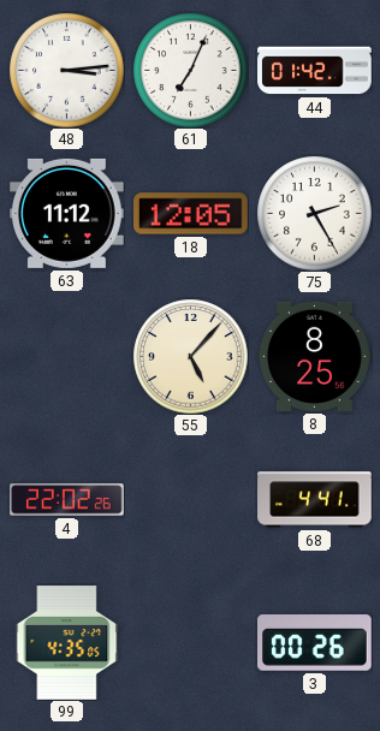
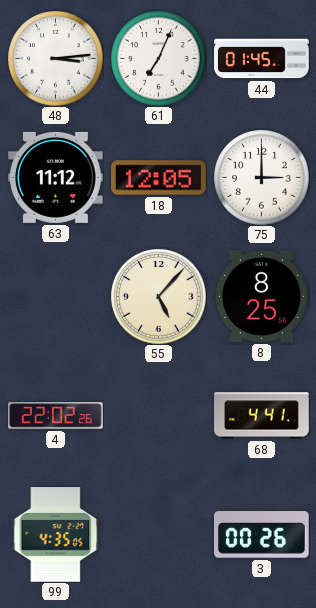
44: 01:42 -> 01:45 (262, 59)
75: 2:25 -> 3:00 (261, 177)
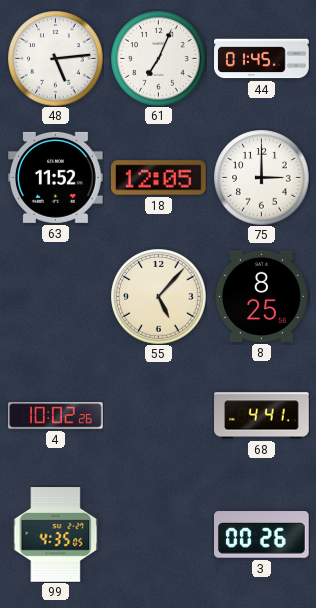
48: 3:14 -> 5:14 (55, 58)
63: 11:12 -> 11:52 (56, 177)
4: 22:02 -> 10:02 (56, 416)
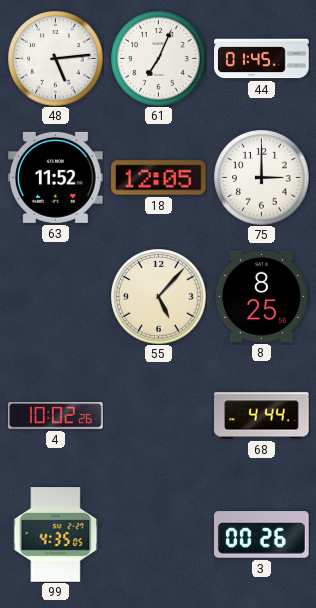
68: 4:41 -> 4:44 (262, 416)
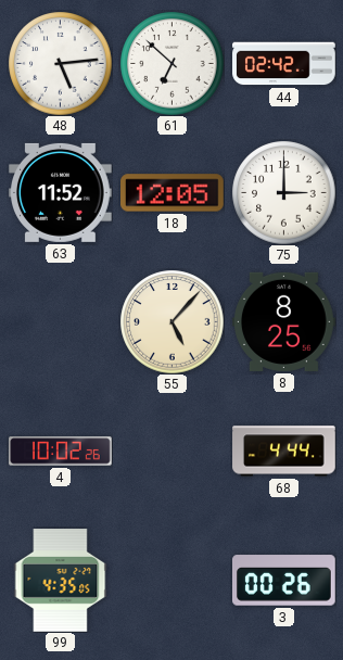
61: 7:04 -> 6:52 (171, 63)
44: 01:45 -> 02:42 (284, 64)
